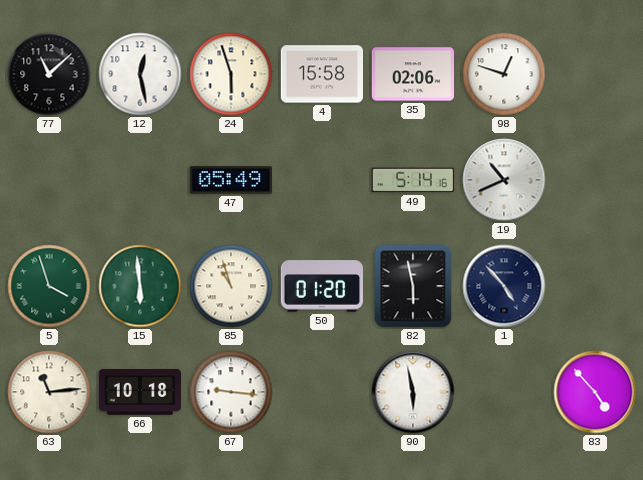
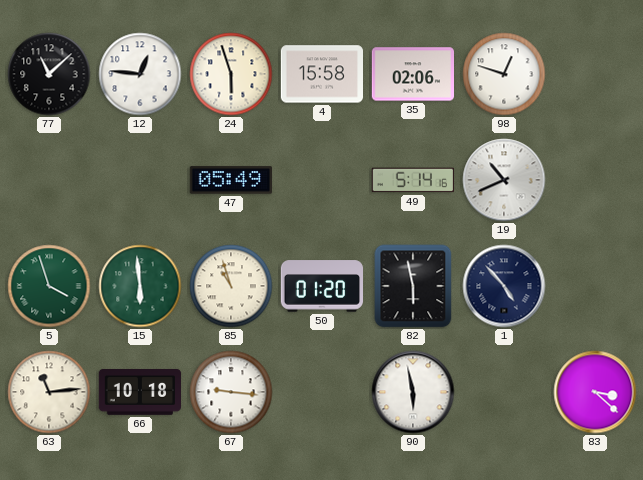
12: 12:28 -> 12:46 (140, 74)
83: 4:53 -> 3:22 (595, 392)
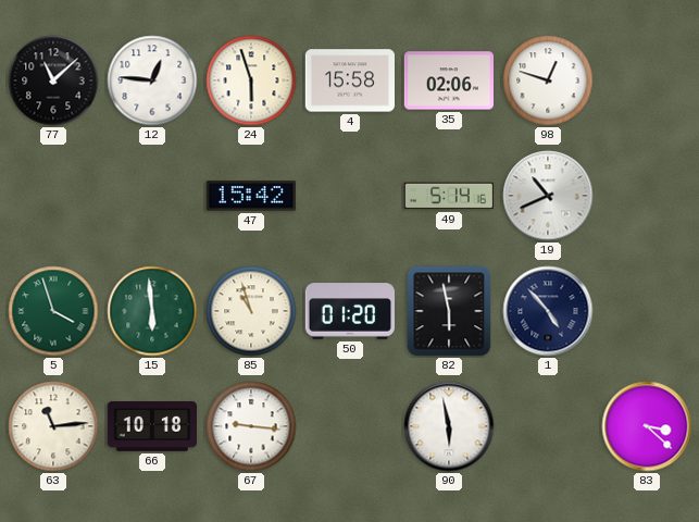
47: 05:49 -> 15:42 (250, 196)
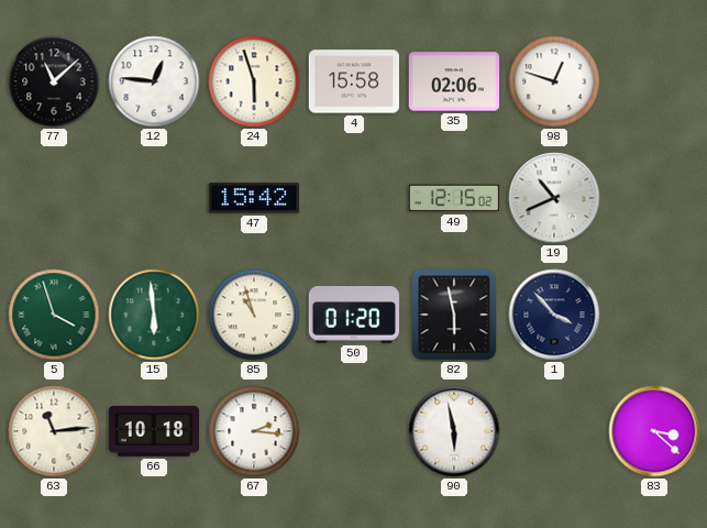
49: 5:14 -> 12:15 (453, 198)
1: 4:53 -> 3:53 (554, 315)
67: 9:16 -> 2:16 (254, 431)
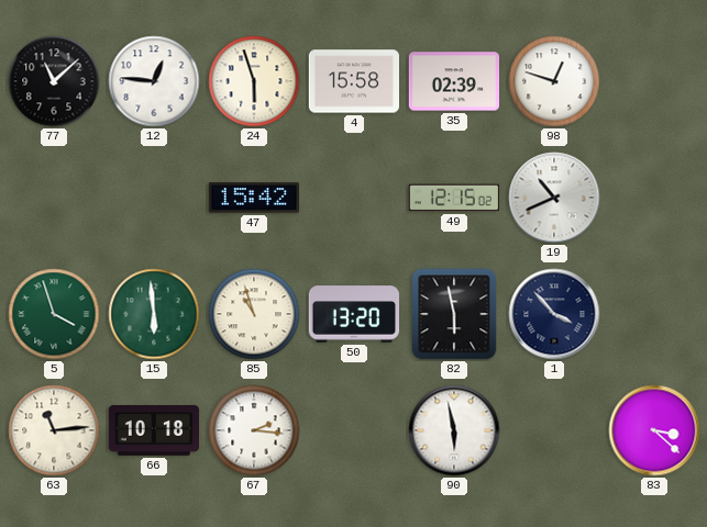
35: 02:06 -> 02:39 (453, 81)
50: 01:20 -> 13:20 (354, 314)
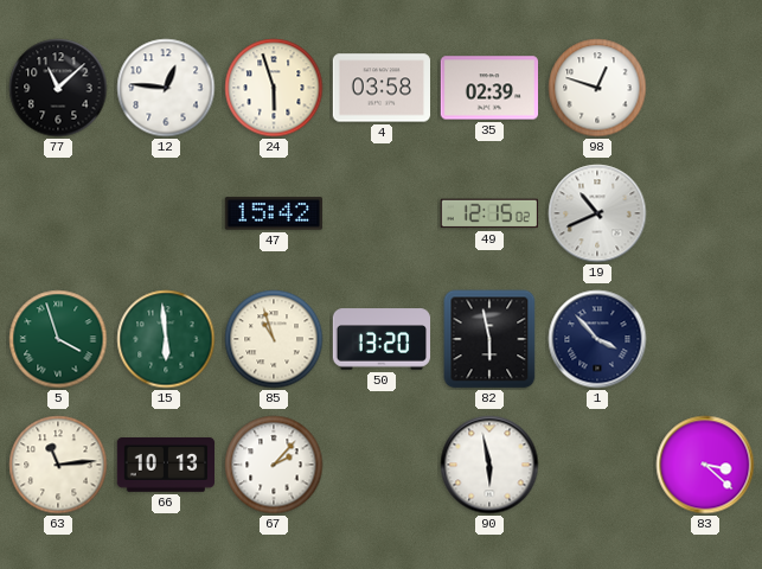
4: 15:58 -> 03:58 (380, 88)
66: 10:18 -> 10:13 (165, 466)
67: 2:16 -> 2:07 (274, 465)
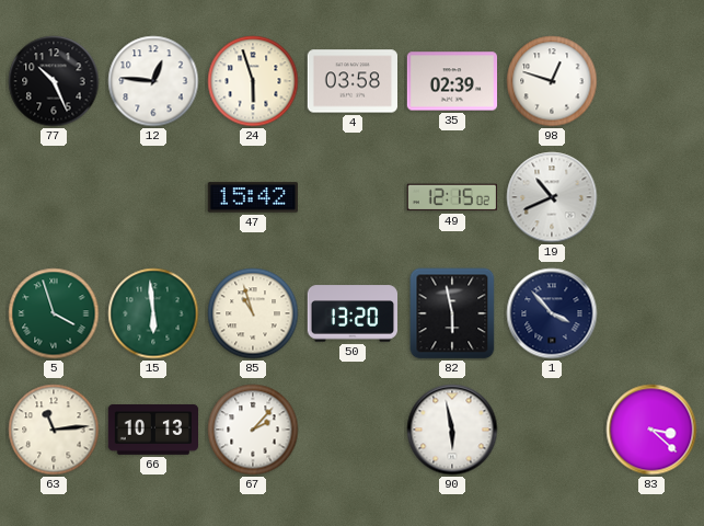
77: 11:08 -> 10:26 (54, 81)
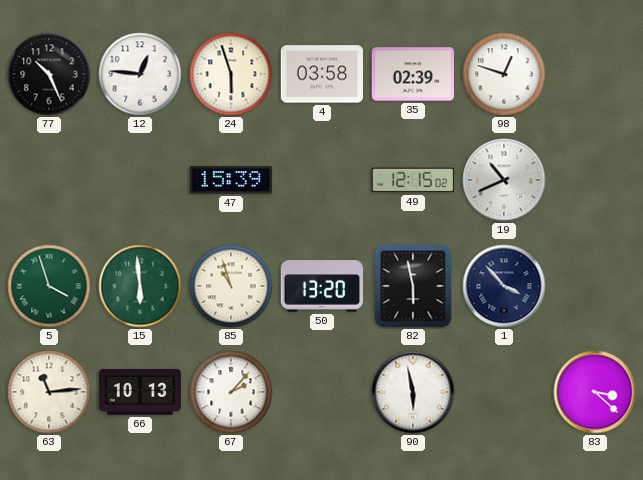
47: 15:42 -> 15:39 (230, 180)
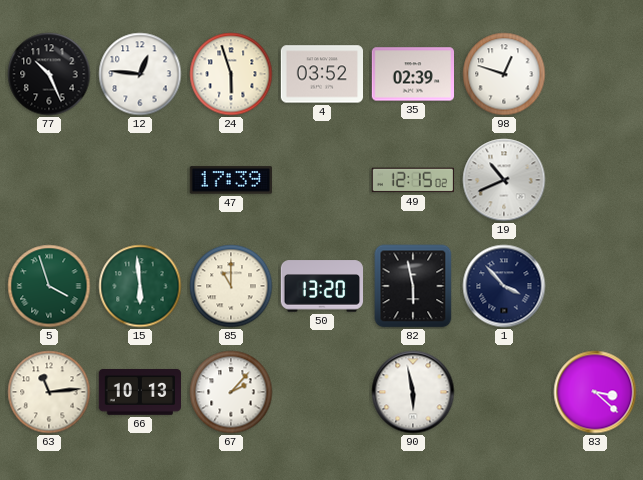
4: 03:58 -> 03:52 (321, 74)
47: 15:39 -> 17:39 (230, 180)
85: 10:57 -> 11:00 (231, 286)
